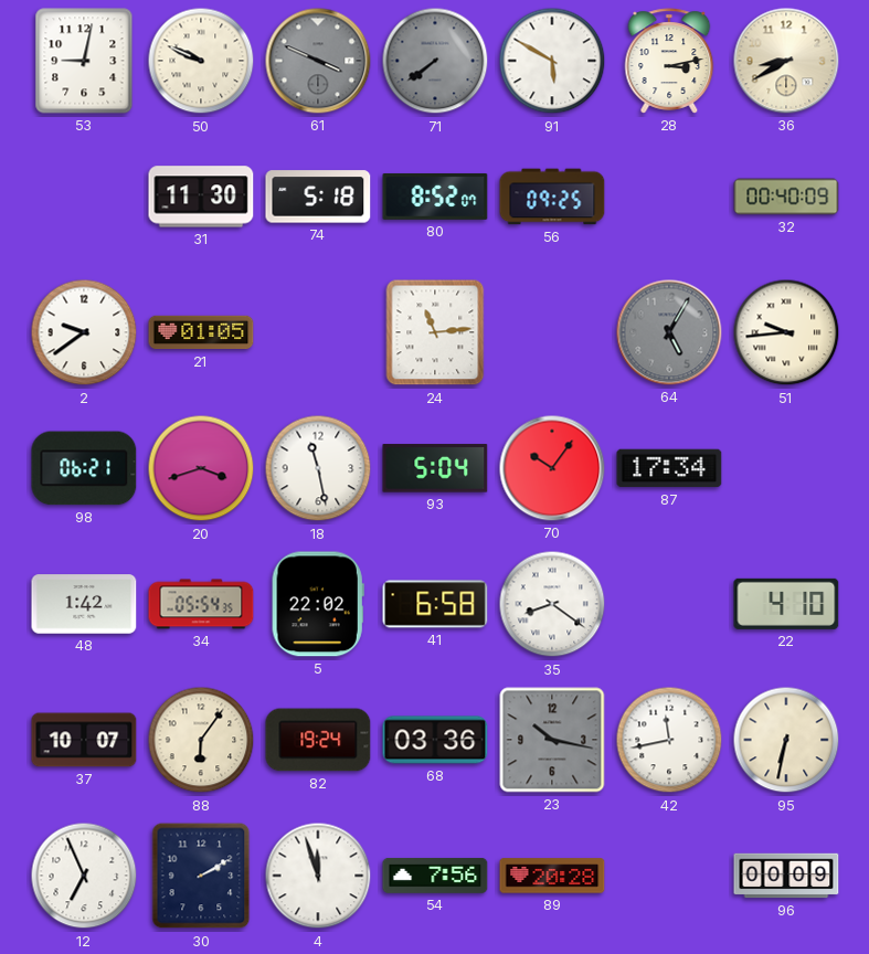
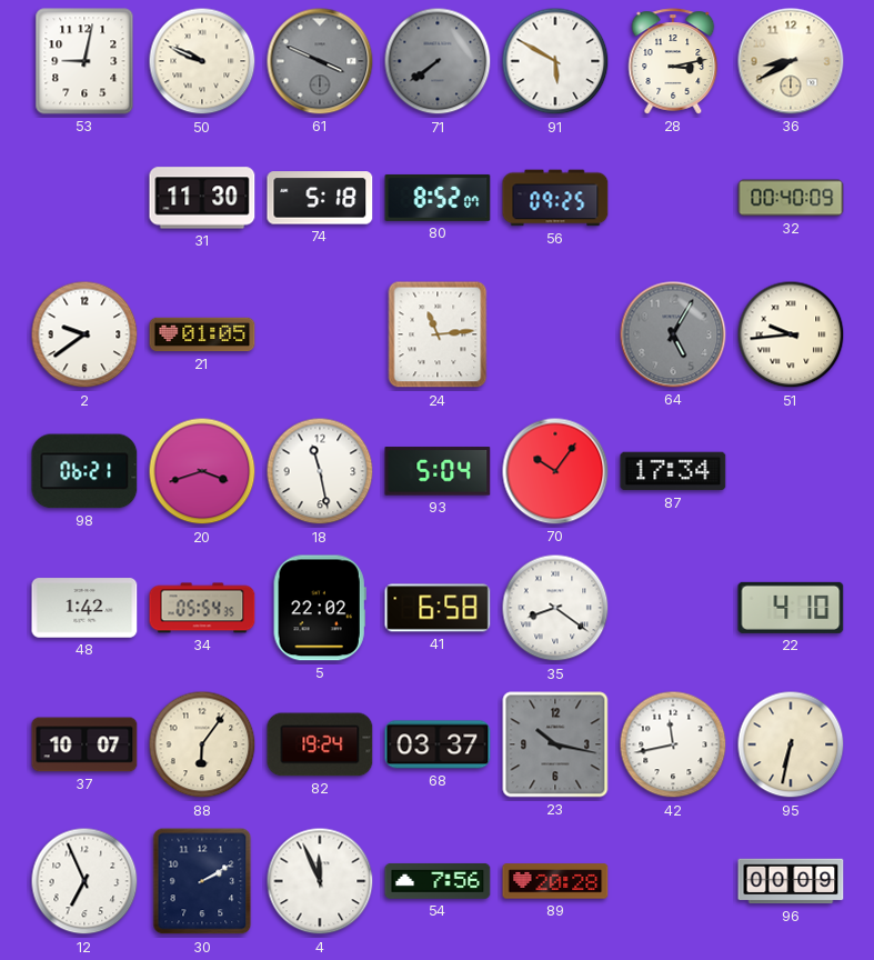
68: 03:36 -> 03:37 (438, 744)
4: 11:57 -> 11:56 (320, 881)
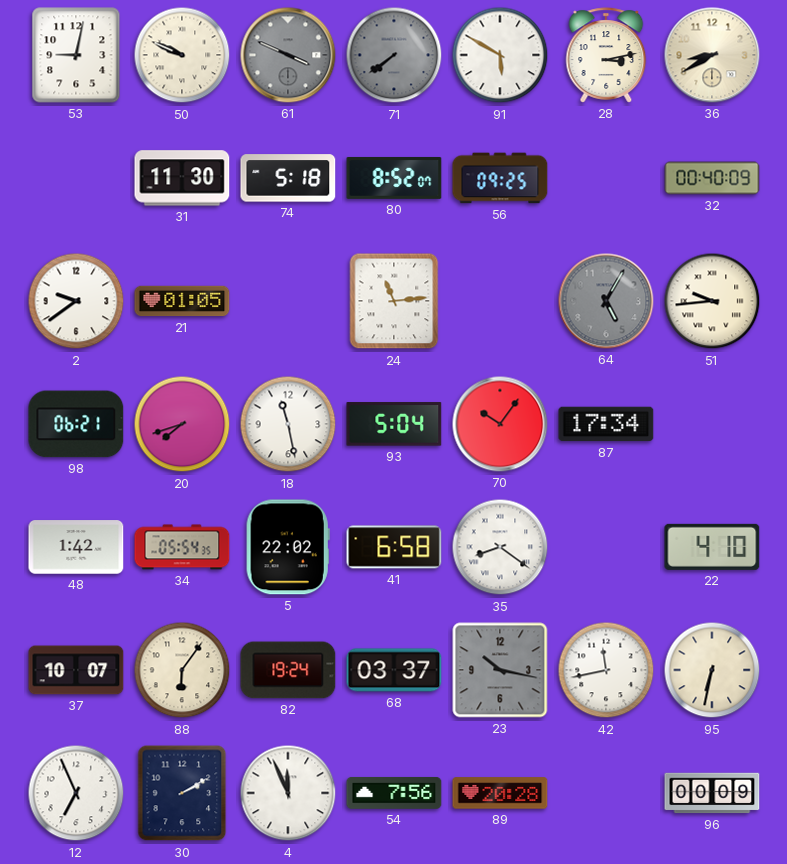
20: 3:42 -> 7:42 (182, 424)
